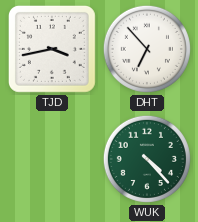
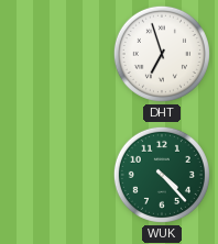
TJD: 3:43 -> none (52, 49)
DHT: 6:53 -> 6:57 (162, 54)
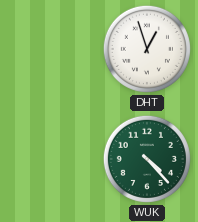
DHT: 6:57 -> 12:57 (147, 49)
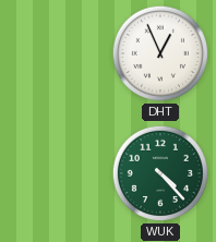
DHT: 12:57 -> 12:56 (160, 53)
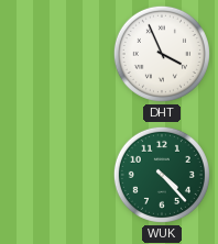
DHT: 12:56 -> 3:56 (162, 54)
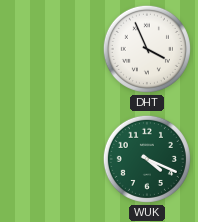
WUK: 4:23 -> 4:19 (147, 159)
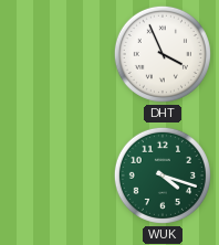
WUK: 4:19 -> 4:18 (163, 175)
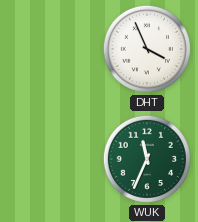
WUK: 4:18 -> 11:34 (147, 159)
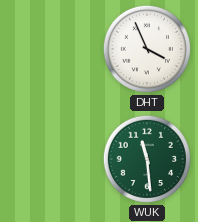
WUK: 11:34 -> 11:29 (147, 159)
